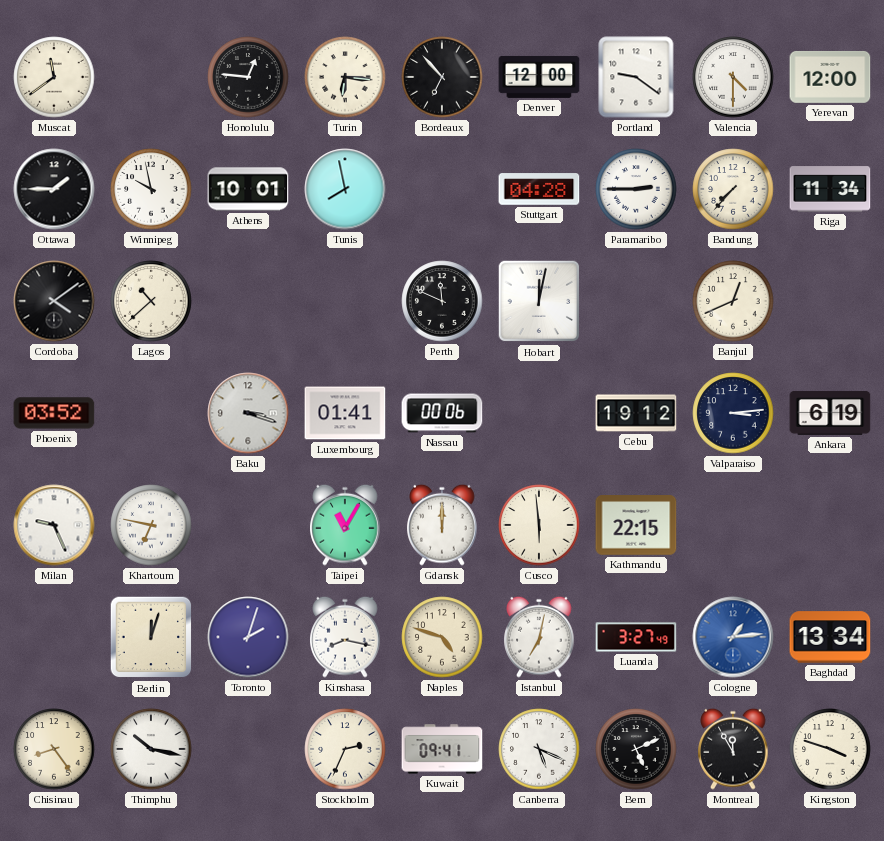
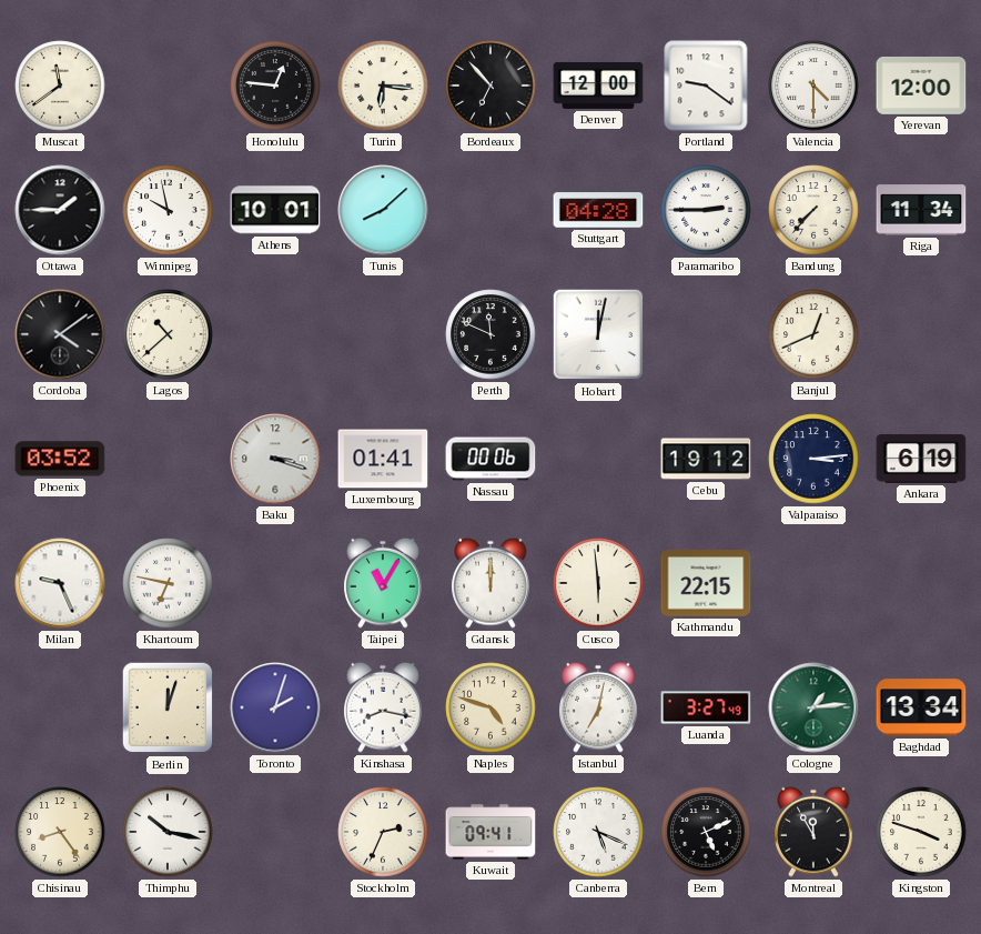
Tunis: 7:58 -> 8:08 (383, 210)
Cologne dial: blue -> green (813, 707)
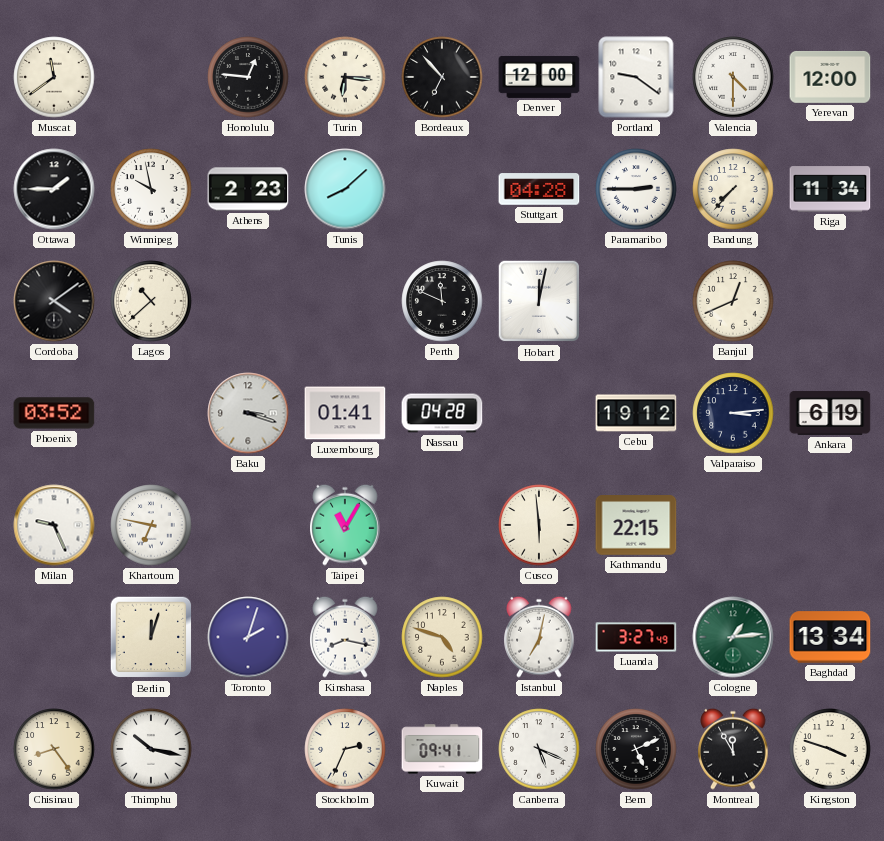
Athens: 10:01 -> 2:23 (248, 189)
Nassau: 00:06 -> 04:28 (442, 413)
Gdansk: 12:00 -> none (490, 583)
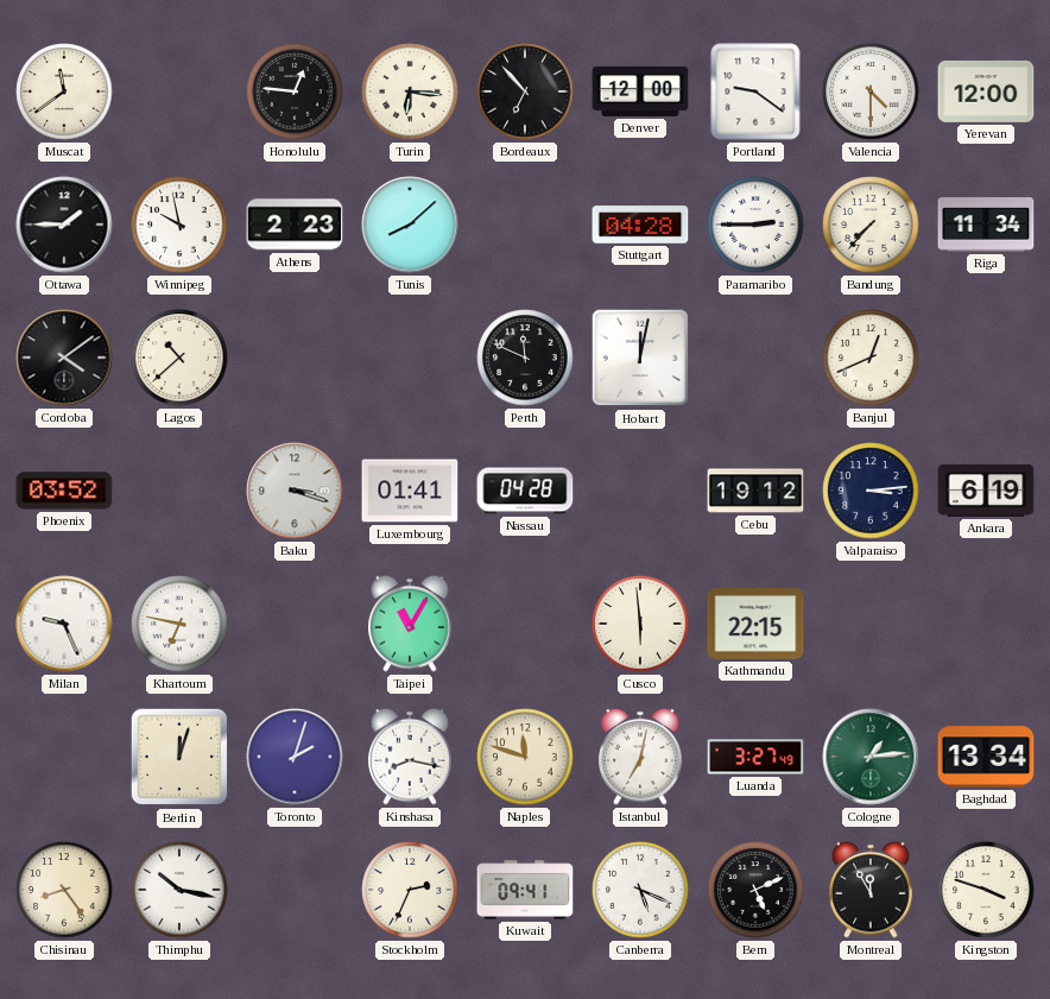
Naples: 4:48 -> 11:48 (525, 757)
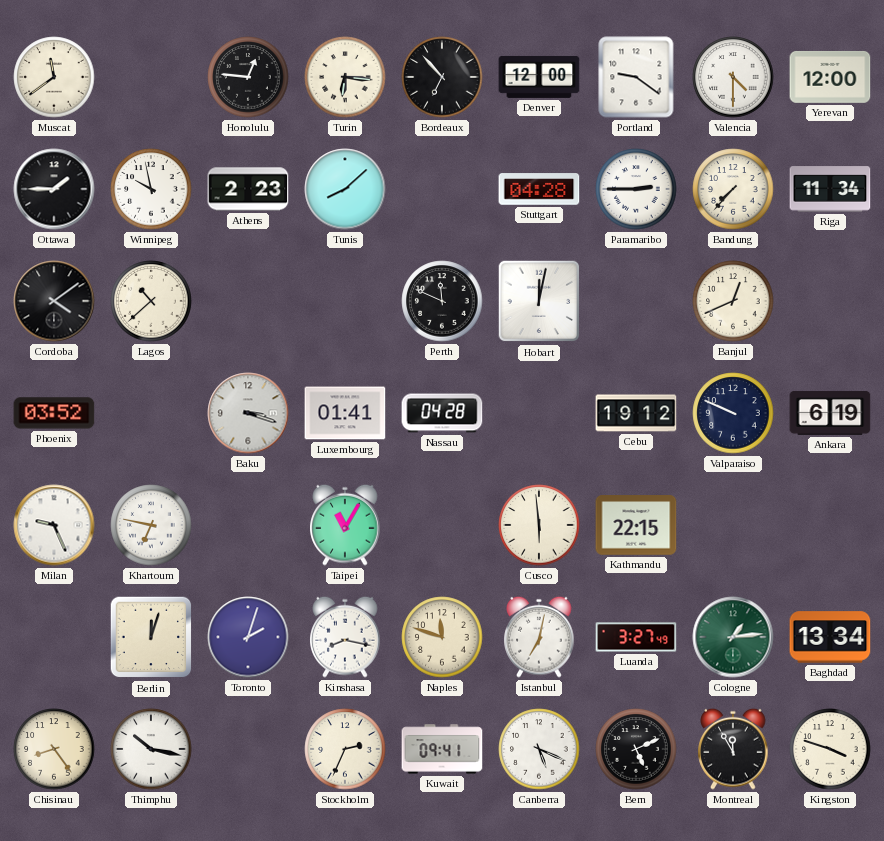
Valparaiso: 3:14 -> 9:49 (733, 413)
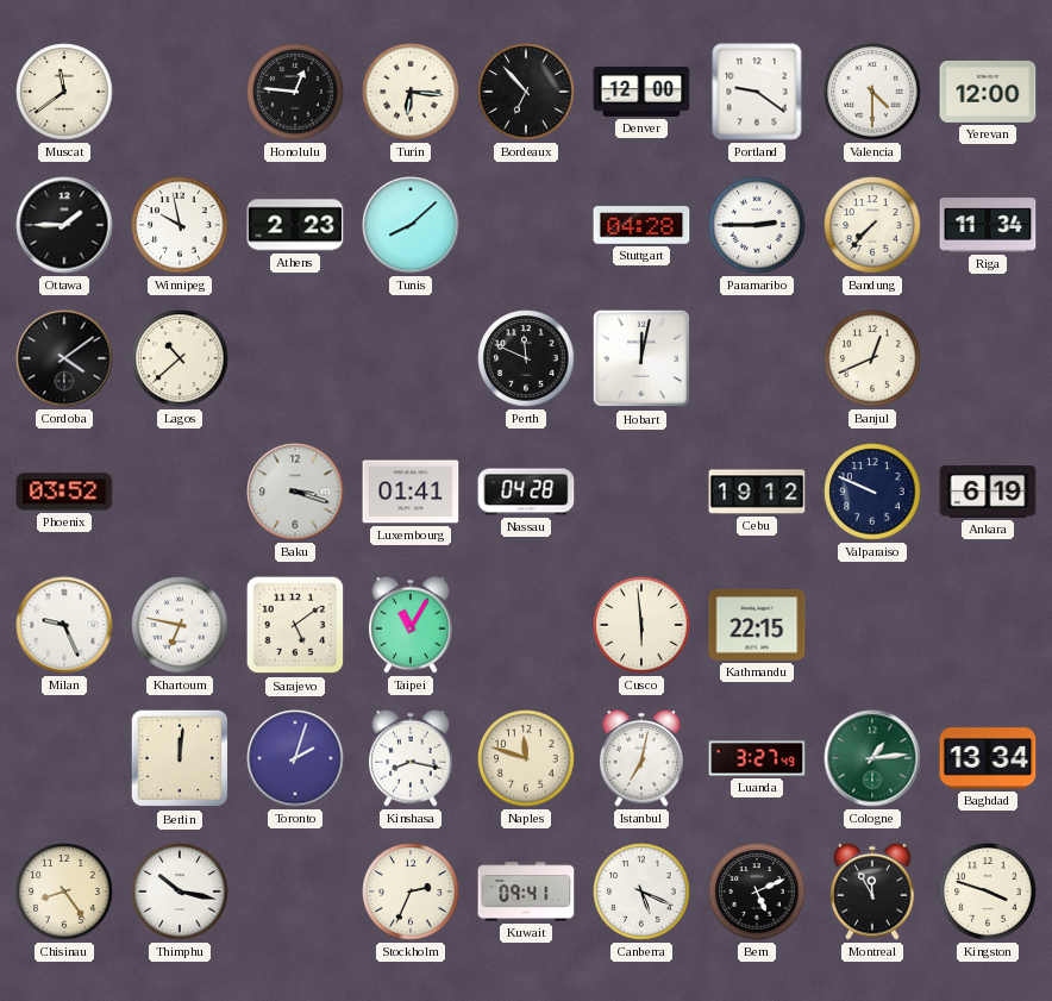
Sarajevo: none -> 5:09 (295, 625)
Berlin: 12:03 -> 12:01 (180, 758)
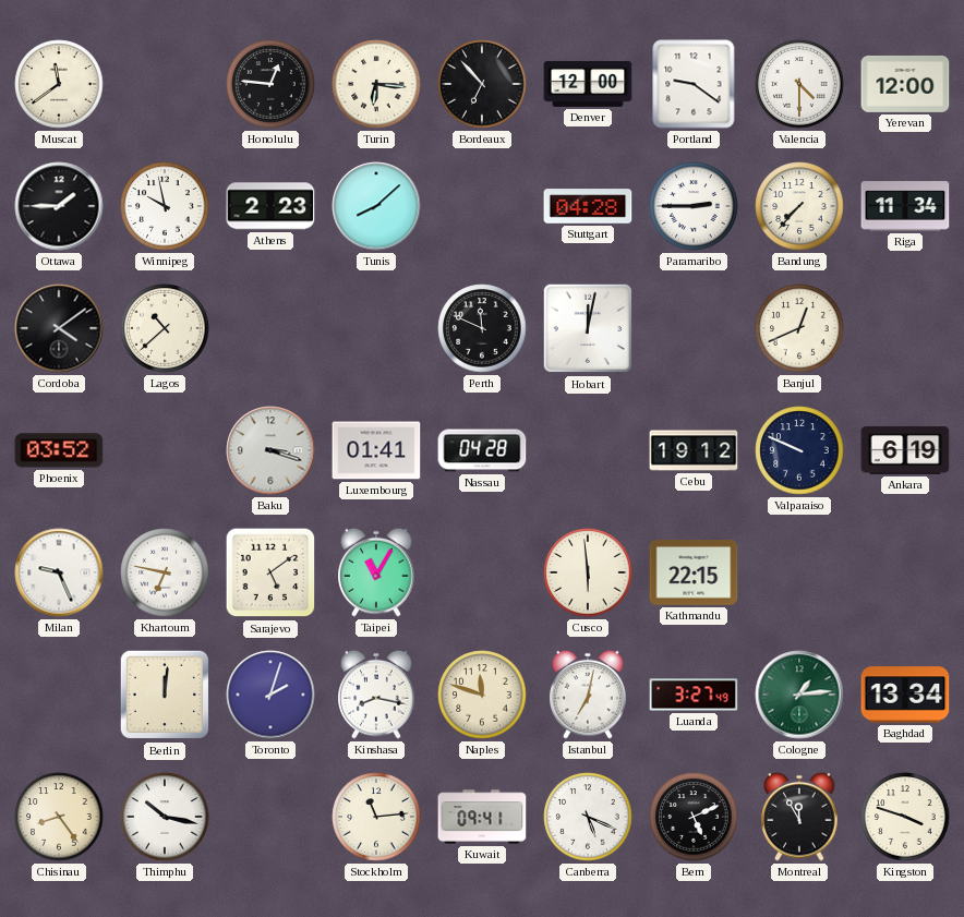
Stockholm: 2:34 -> 11:14 (376, 817)
